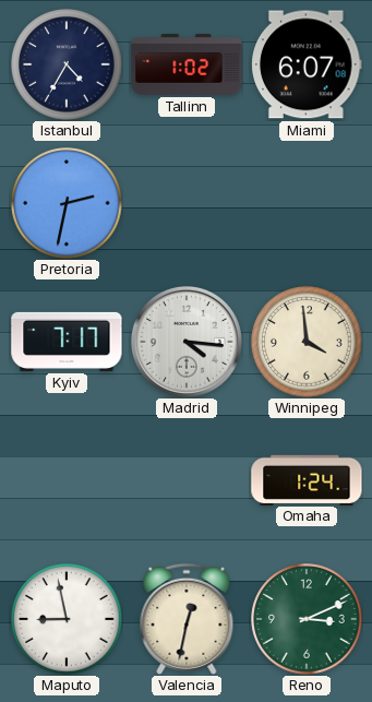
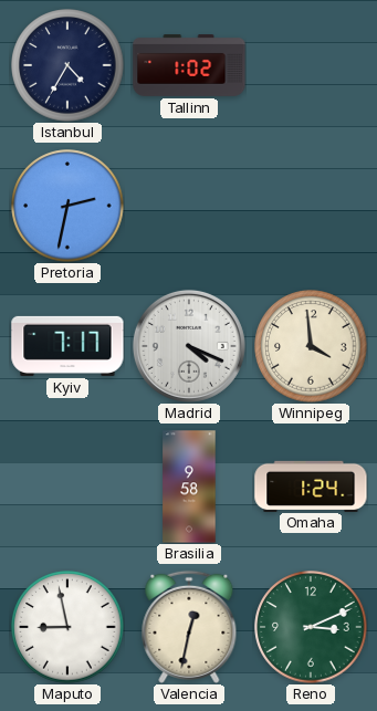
Miami: 6:07 -> none (307, 64)
Madrid: 4:16 -> 4:19 (189, 346)
Brasilia: none -> 9:58 (189, 487)
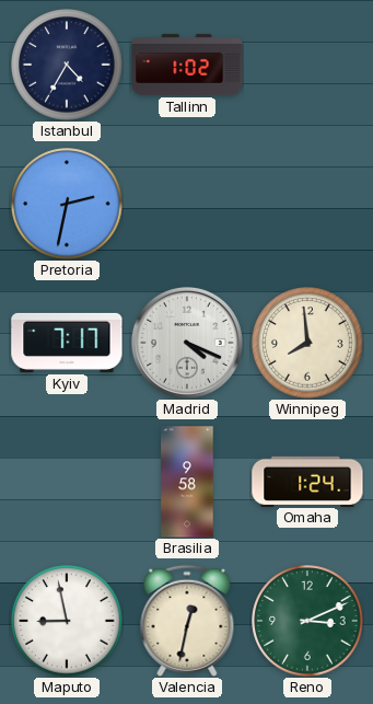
Winnipeg: 3:59 -> 7:59 (307, 343)
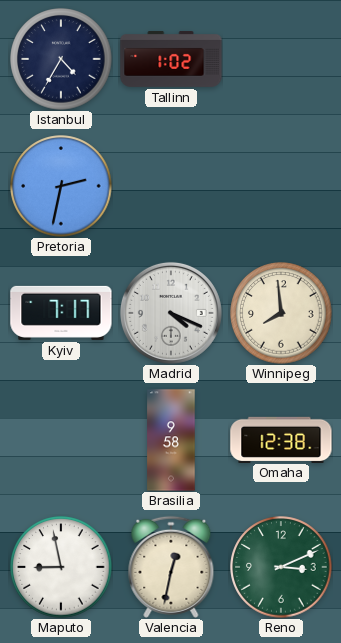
Omaha: 1:24 -> 12:38 (281, 439)
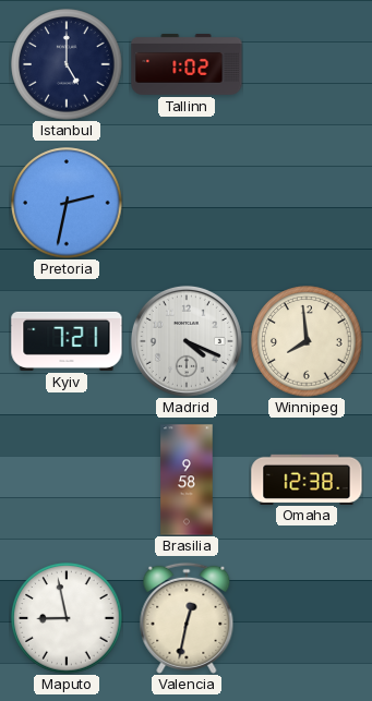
Istanbul: 4:35 -> 5:00 (67, 64)
Kyiv: 7:17 -> 7:21 (67, 341)
Reno: 3:11 -> none (281, 567)
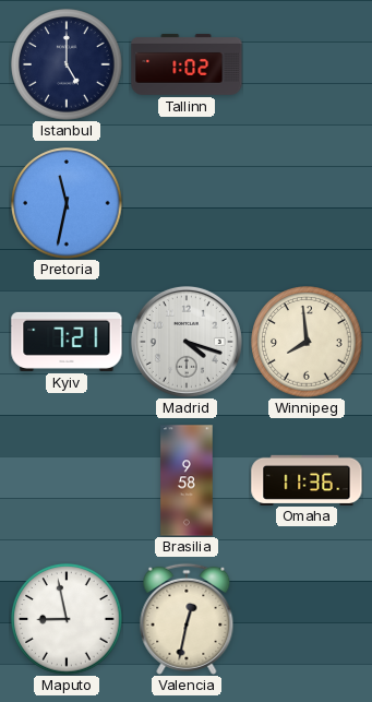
Pretoria: 2:32 -> 11:32 (67, 203)
Madrid: 4:19 -> 4:18 (187, 342)
Omaha: 12:38 -> 11:36 (307, 479)
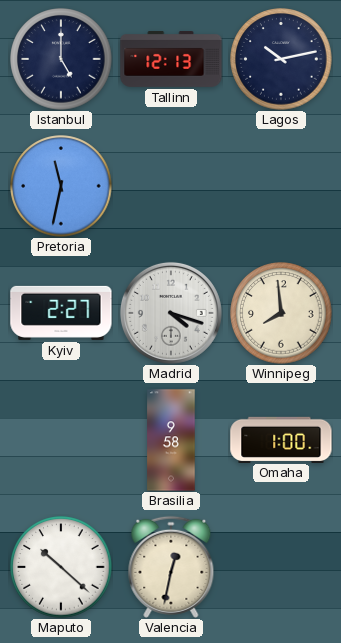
Tallinn: 1:02 -> 12:13 (171, 60)
Lagos: none -> 10:13 (281, 59)
Kyiv: 7:21 -> 2:27 (61, 313)
Omaha: 11:36 -> 1:00 (281, 439)
Maputo: 8:58 -> 10:22 (61, 567)
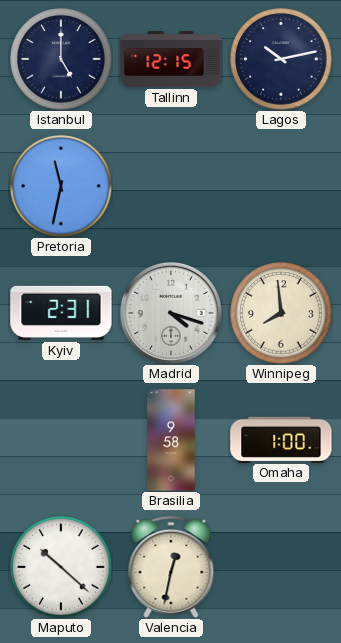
Tallinn: 12:13 -> 12:15 (171, 60)
Kyiv: 2:27 -> 2:31 (61, 313)
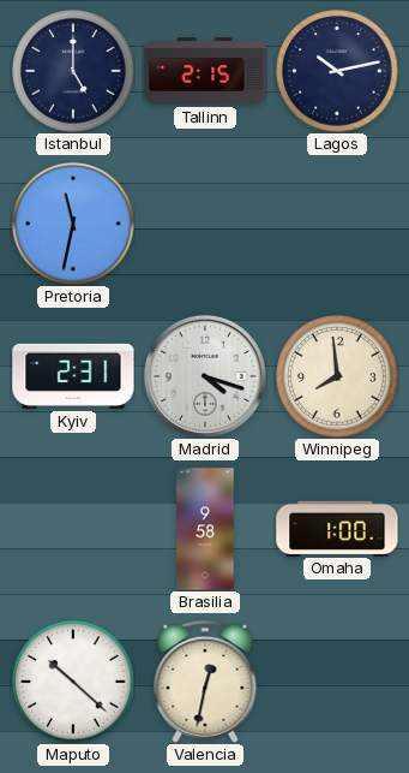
Tallinn: 12:15 -> 2:15 (205, 72)
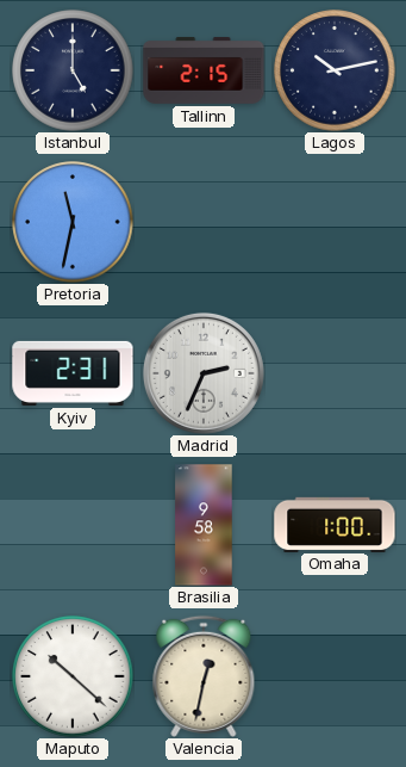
Madrid: 4:18 -> 2:34 (204, 373)
Winnipeg: 7:59 -> none (337, 376)
